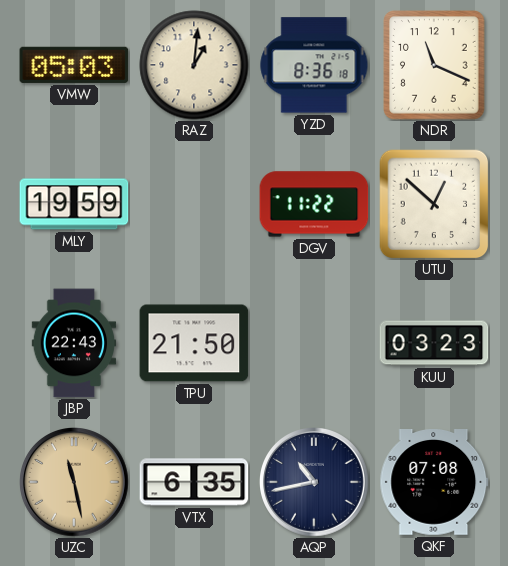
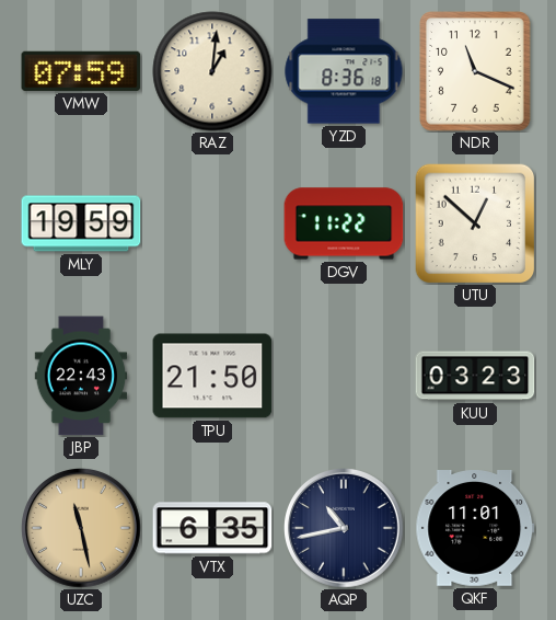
VMW: 05:03 -> 07:59 (81, 71)
QKF: 07:08 -> 11:01 (475, 529)
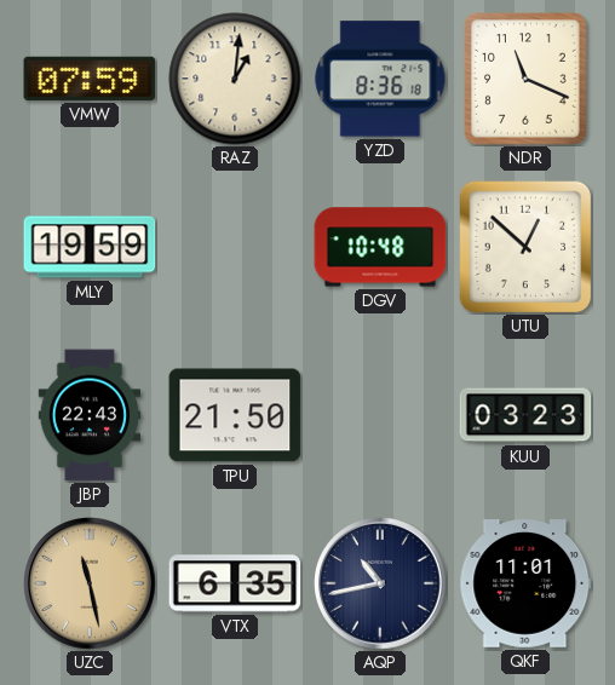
DGV: 11:22 -> 10:48 (380, 247)
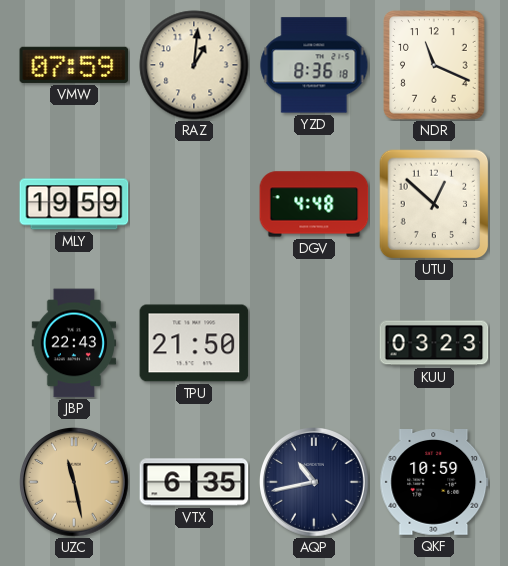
DGV: 10:48 -> 4:48 (314, 204)
QKF: 11:01 -> 10:59 (434, 483)
